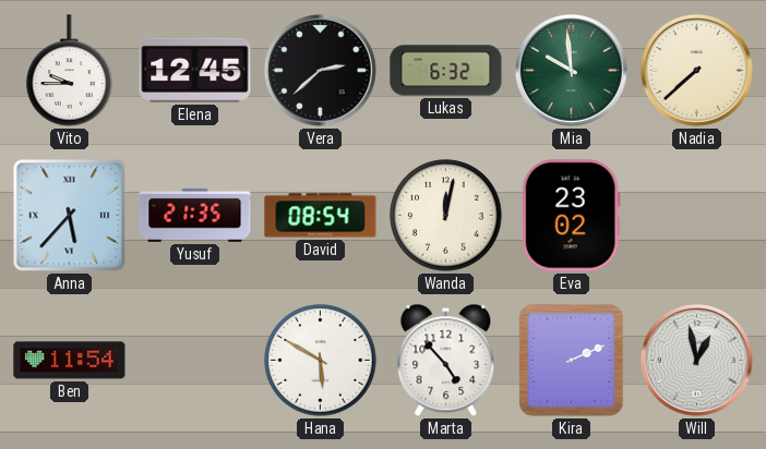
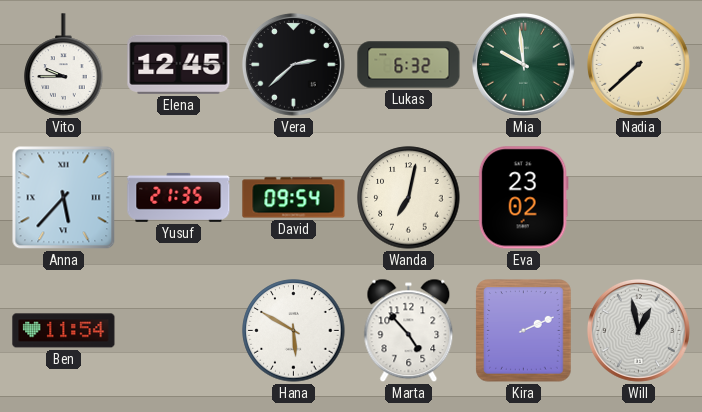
David: 08:54 -> 09:54 (294, 198)
Wanda: 12:02 -> 7:02 (409, 198)
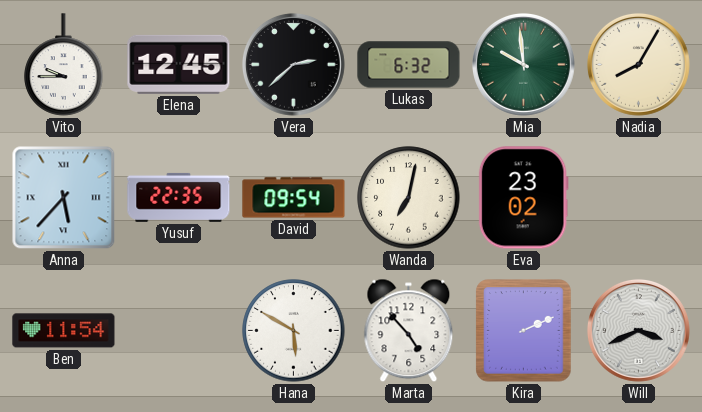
Nadia: 7:38 -> 8:05 (638, 64)
Yusuf: 21:35 -> 22:35 (179, 197)
Will: 12:58 -> 3:41 (638, 330)
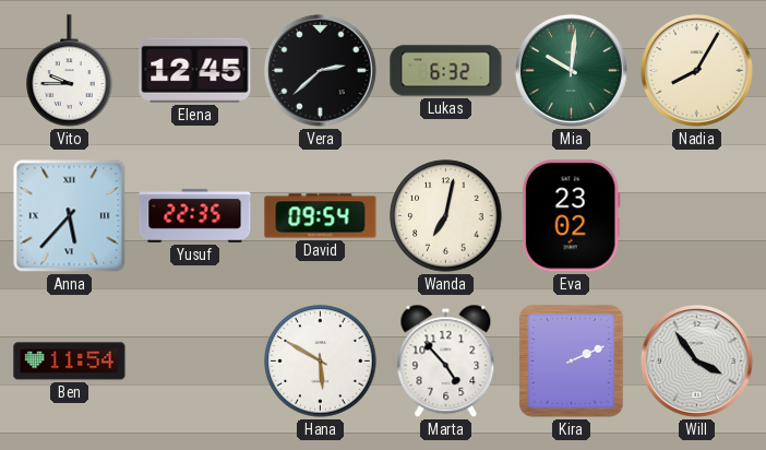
Mia: 9:59 -> 10:01 (571, 70)
Will: 3:41 -> 3:54 (696, 360)
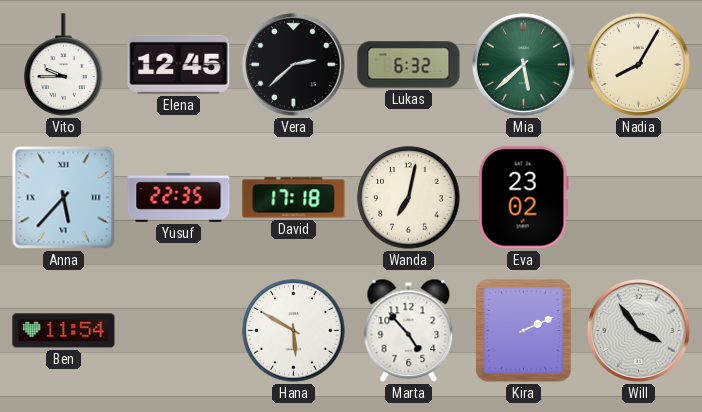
Mia: 10:01 -> 5:38 (523, 64)
David: 09:54 -> 17:18 (294, 198)
